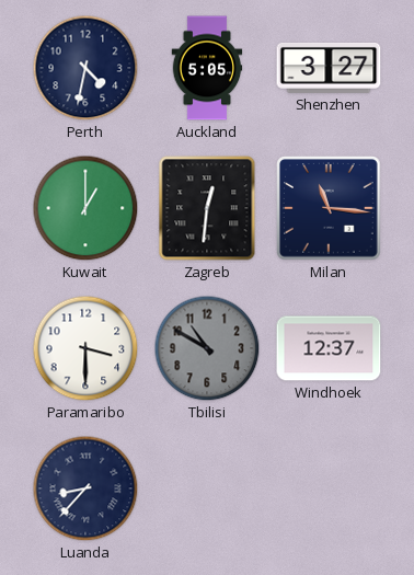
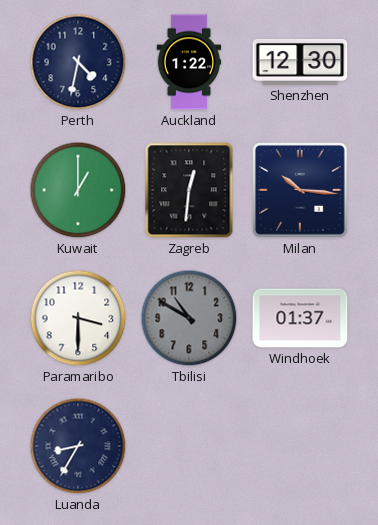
Auckland: 5:05 -> 1:22 (189, 62)
Shenzhen: 3:27 -> 12:30 (300, 62)
Milan: 11:16 -> 10:16 (301, 191)
Windhoek: 12:37 -> 01:37 (300, 318)
Luanda: 8:37 -> 8:35 (78, 446)
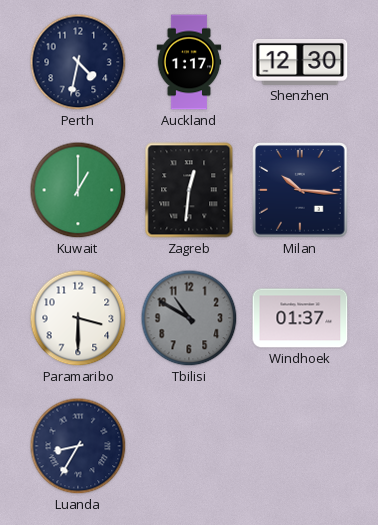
Auckland: 1:22 -> 1:17 (189, 62)
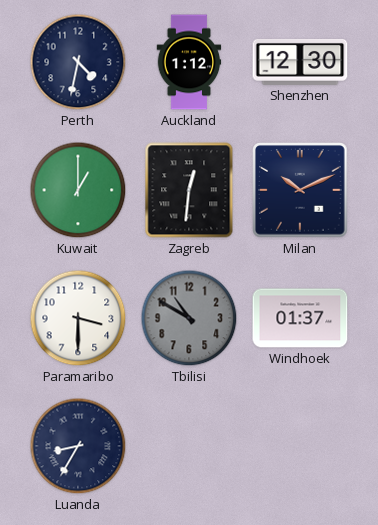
Auckland: 1:17 -> 1:12 (189, 62)
Milan: 10:16 -> 10:11 (301, 191)
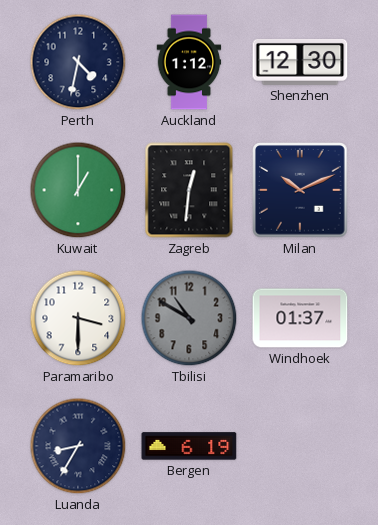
Bergen: none -> 6:19 (189, 446)
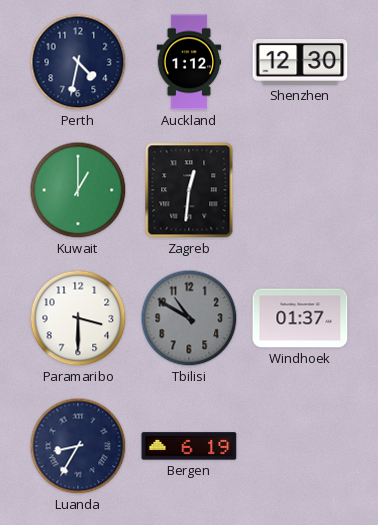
Milan: 10:11 -> none (301, 191)
